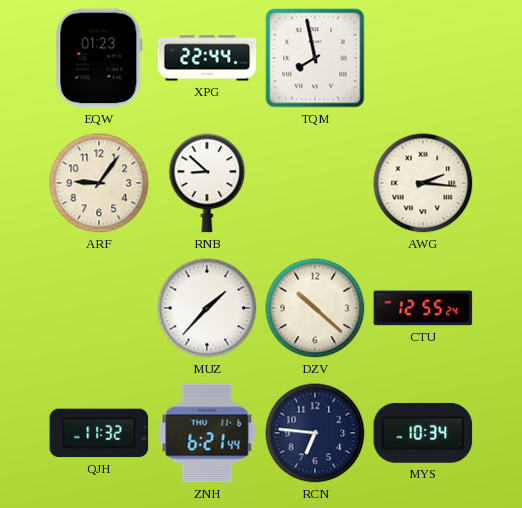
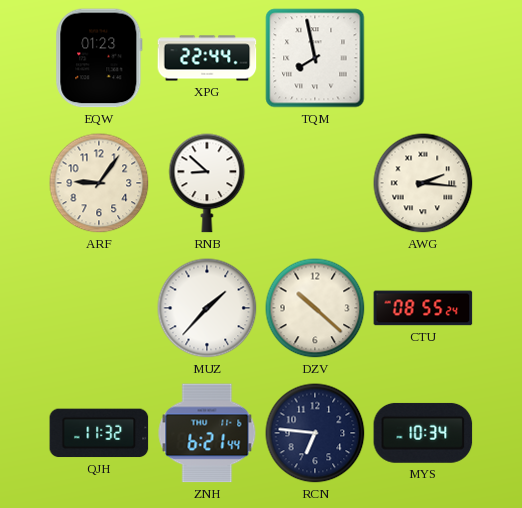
CTU: 12:55 -> 08:55 (423, 308)
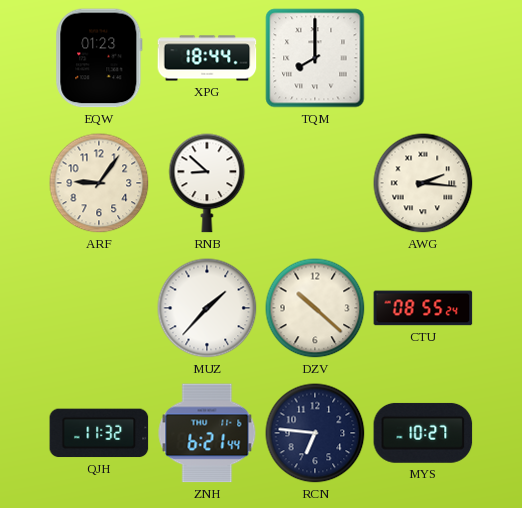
XPG: 22:44 -> 18:44 (207, 58)
TQM: 7:58 -> 8:00 (315, 58)
MYS: 10:34 -> 10:27 (423, 433)
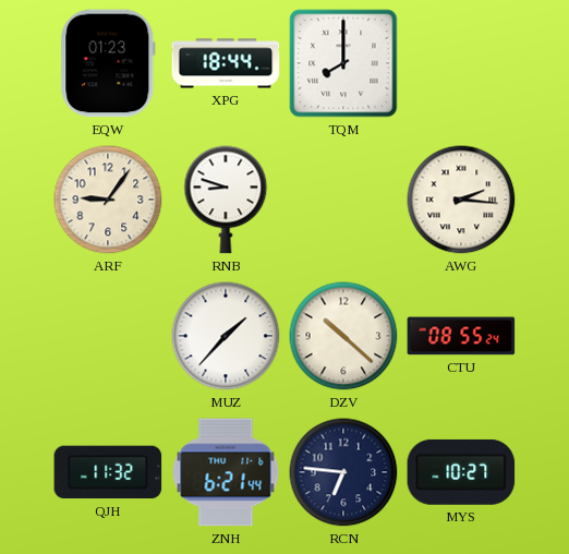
RNB: 8:52 -> 8:48 (226, 200)
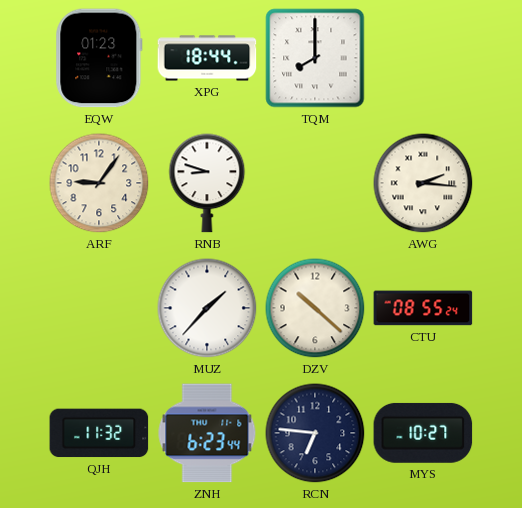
ZNH: 6:21 -> 6:23 (207, 433)
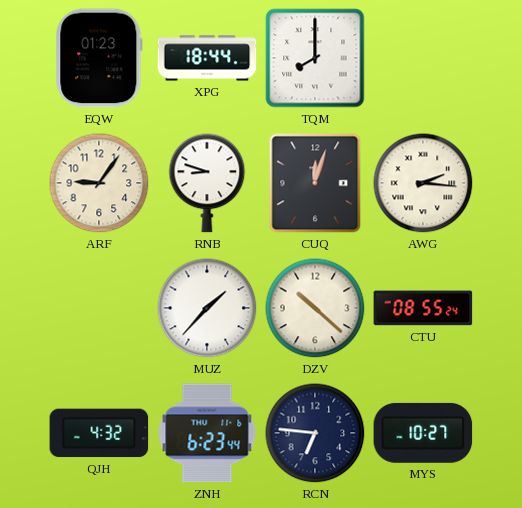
CUQ: none -> 12:03 (315, 183)
QJH: 11:32 -> 4:32 (99, 433)
